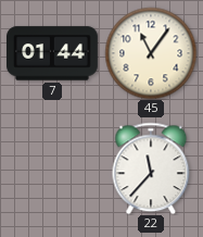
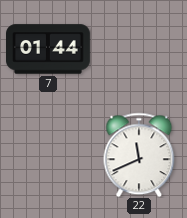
45: 11:06 -> none (151, 53)
22: 11:37 -> 11:41 (139, 155)
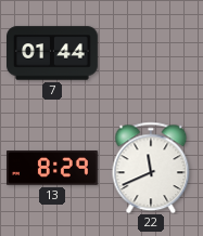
13: none -> 8:29 (53, 168)
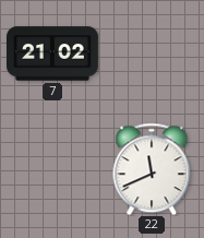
7: 01:44 -> 21:02 (52, 53)
13: 8:29 -> none (53, 168)
